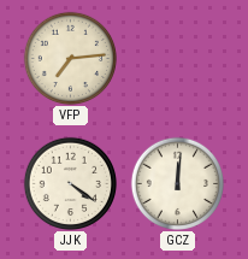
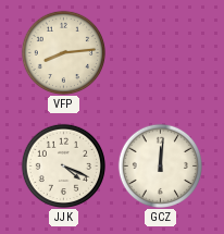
VFP: 7:14 -> 8:14 (63, 52)
JJK: 4:21 -> 4:19 (63, 165)
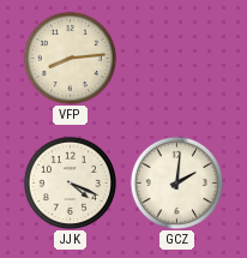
GCZ: 12:01 -> 2:01 (176, 182)
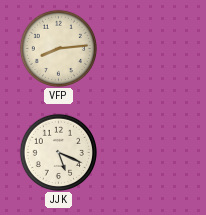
JJK: 4:19 -> 5:19 (58, 152)
GCZ: 2:01 -> none (176, 182)
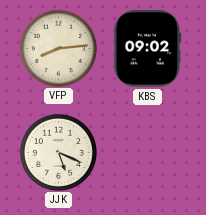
KBS: none -> 09:02 (148, 49)
